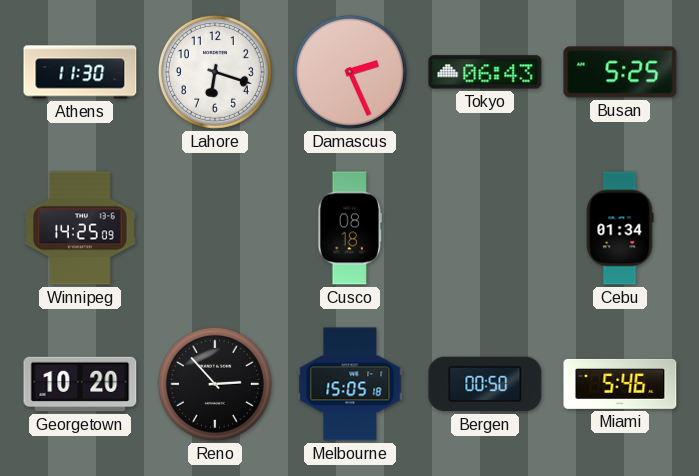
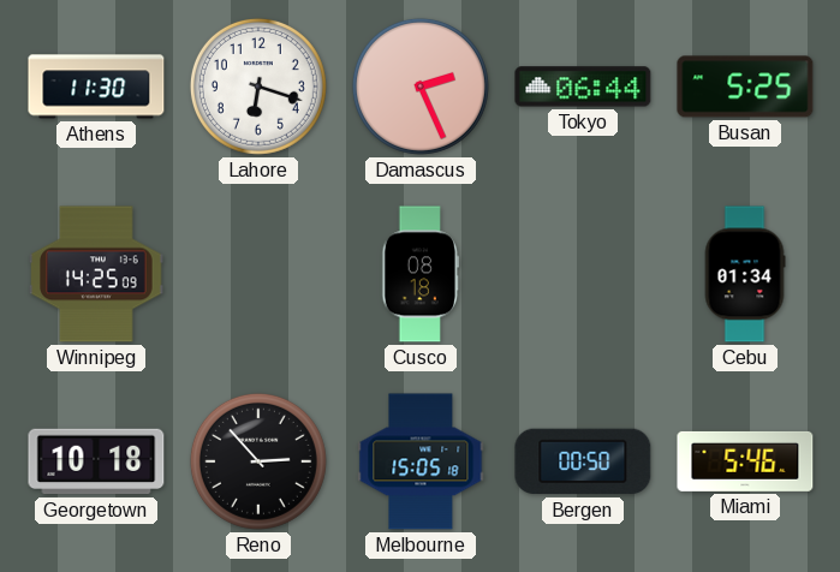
Tokyo: 06:43 -> 06:44 (583, 87)
Georgetown: 10:20 -> 10:18 (96, 461)
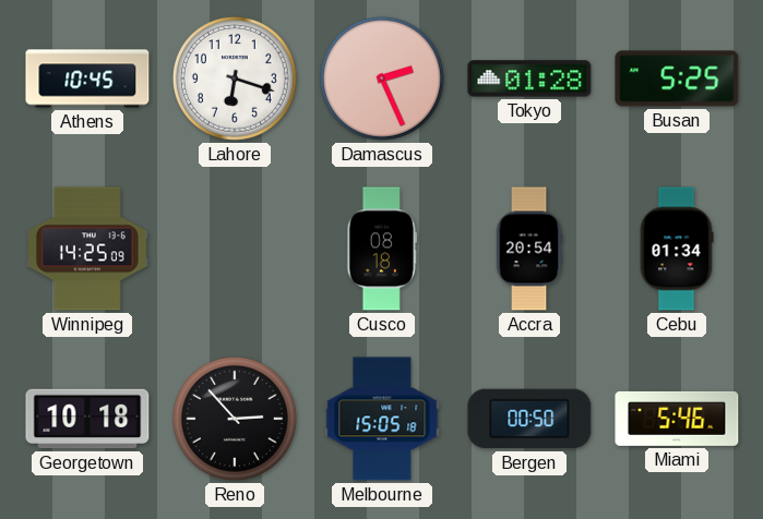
Athens: 11:30 -> 10:45 (87, 79)
Tokyo: 06:44 -> 01:28 (529, 79)
Accra: none -> 20:54 (529, 249)
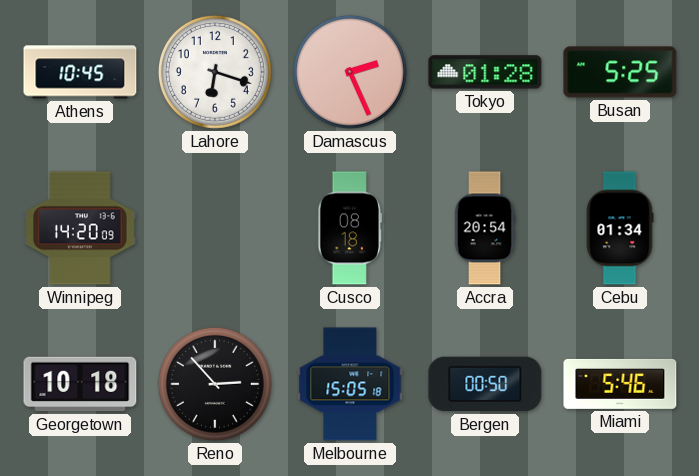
Winnipeg: 14:25 -> 14:20 (81, 228)
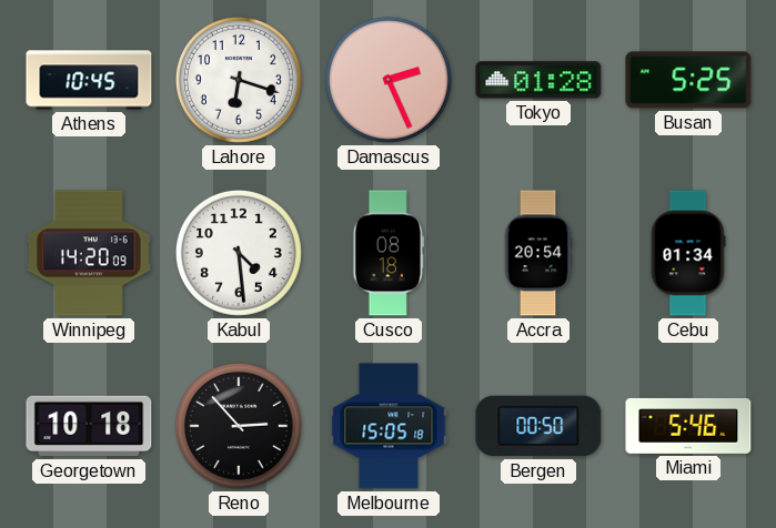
Kabul: none -> 4:29 (239, 253)
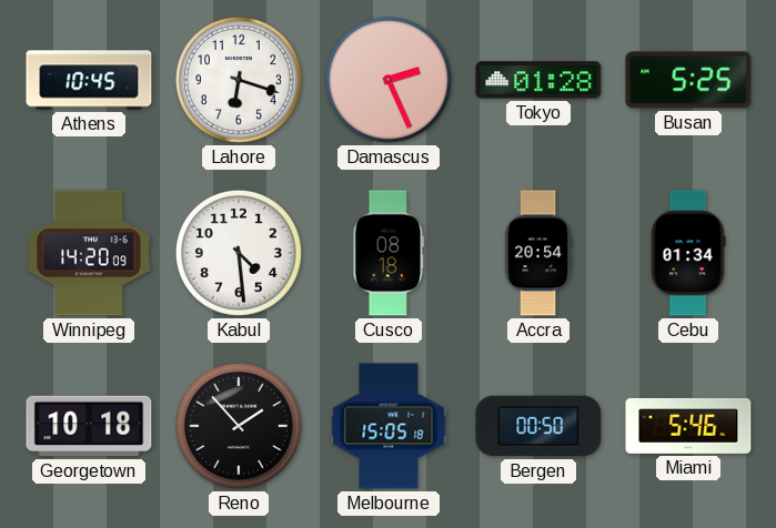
Reno: 2:53 -> 1:53 (239, 426)
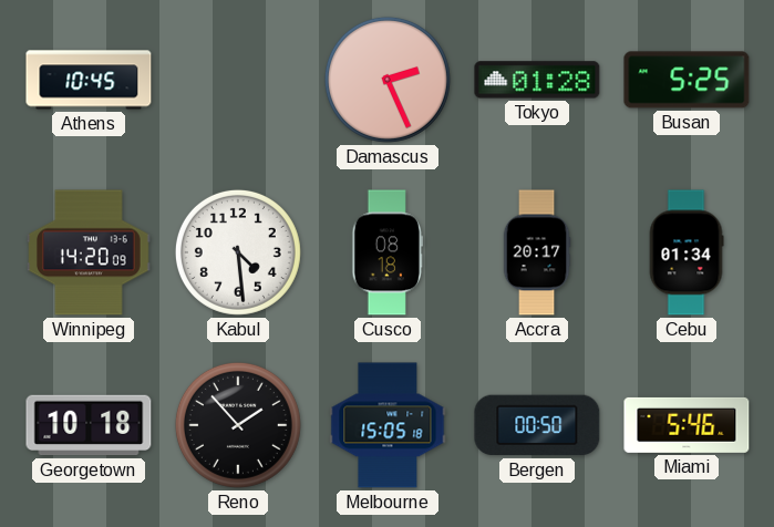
Lahore: 6:18 -> none (239, 80)
Accra: 20:54 -> 20:17 (537, 252)
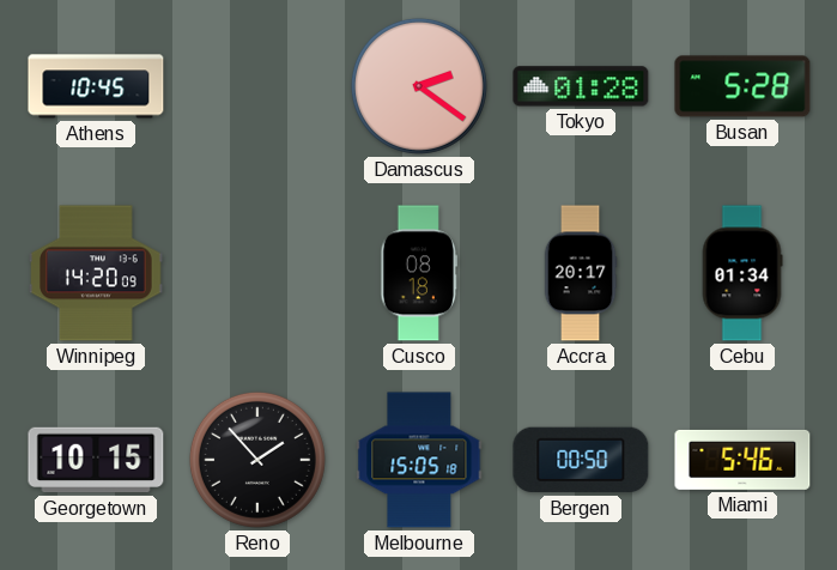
Damascus: 2:26 -> 2:21 (419, 86)
Busan: 5:25 -> 5:28 (742, 86)
Kabul: 4:29 -> none (238, 252)
Georgetown: 10:18 -> 10:15 (96, 460)
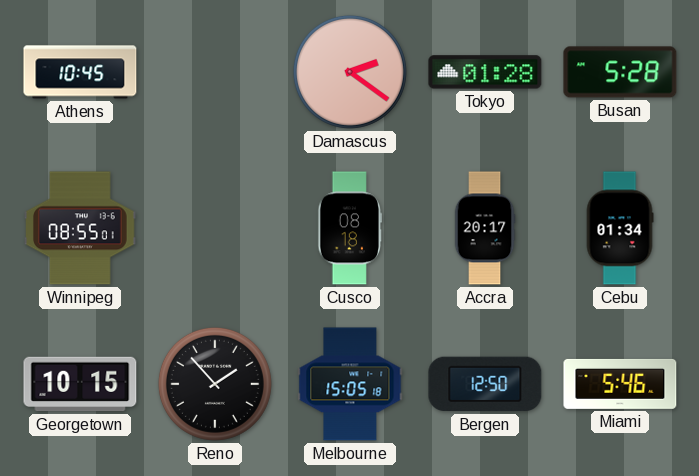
Winnipeg: 14:20 -> 08:55 (81, 228)
Bergen: 00:50 -> 12:50 (485, 384)
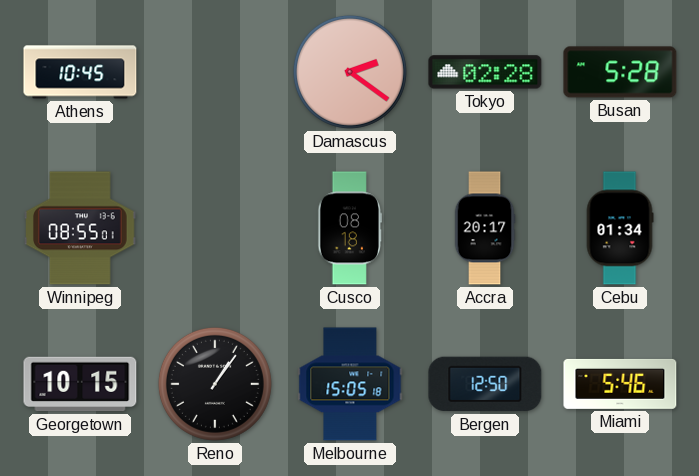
Tokyo: 01:28 -> 02:28 (485, 72)
Reno: 1:53 -> 1:06 (215, 384)
